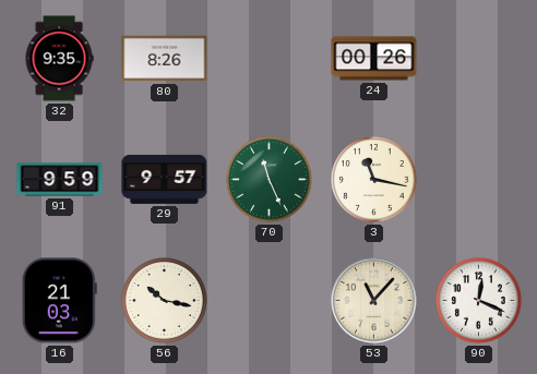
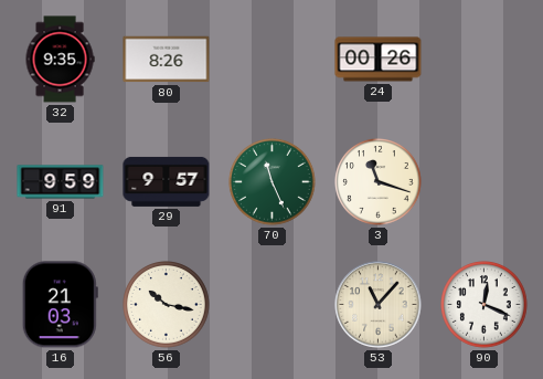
3: 11:17 -> 11:18 (379, 182)
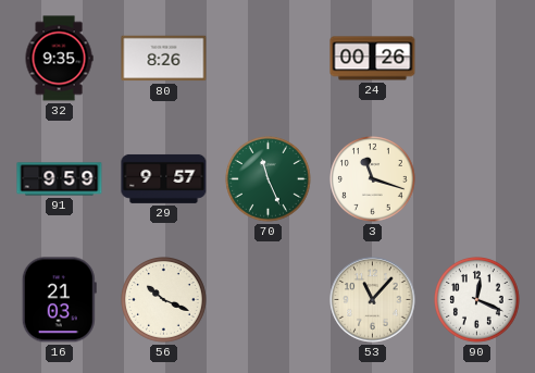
56: 10:17 -> 10:19 (164, 300)
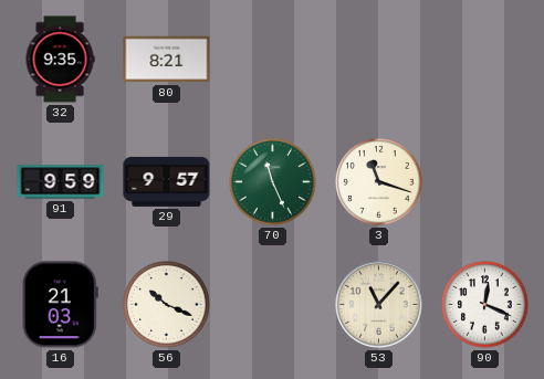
80: 8:26 -> 8:21 (167, 60)
24: 00:26 -> none (373, 59)
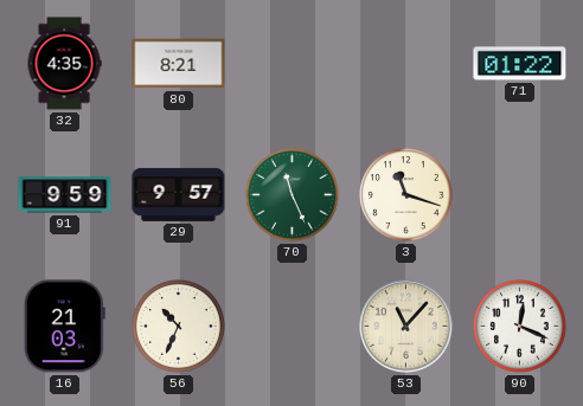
32: 9:35 -> 4:35 (64, 64)
71: none -> 01:22 (520, 64)
56: 10:19 -> 10:34 (179, 327)
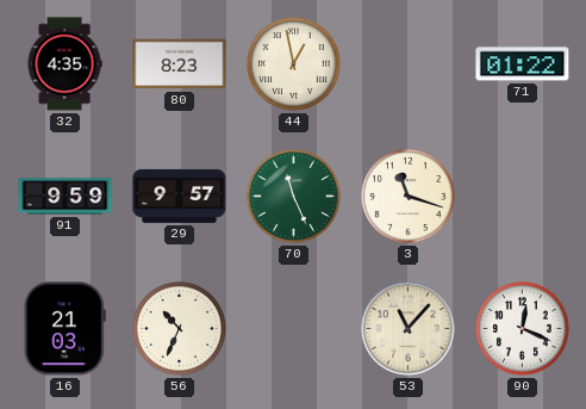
80: 8:21 -> 8:23 (180, 64)
44: none -> 12:58 (294, 64)
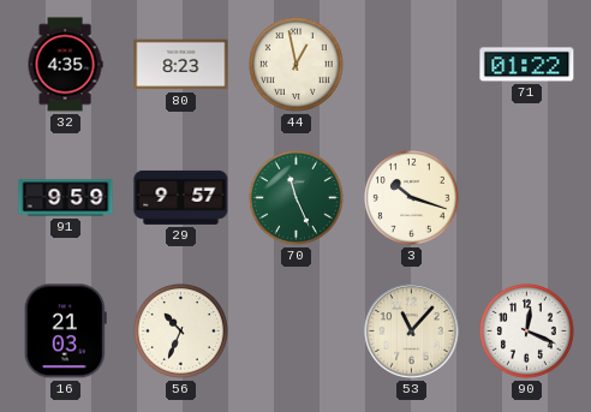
3: 11:18 -> 10:18 (412, 198)
